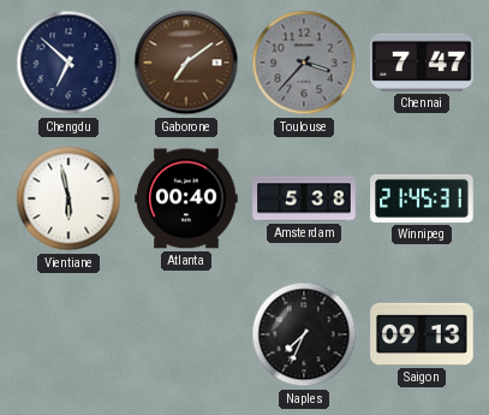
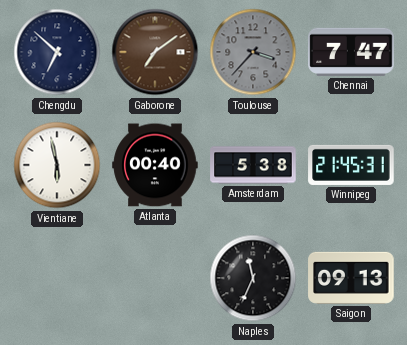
Naples: 7:34 -> 11:34 (253, 278)
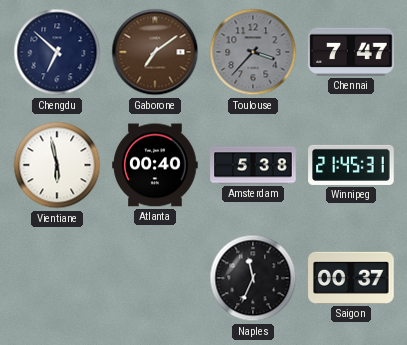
Saigon: 09:13 -> 00:37 (351, 278)
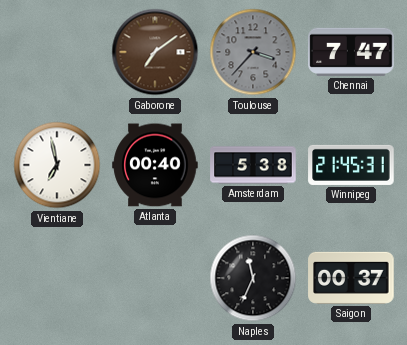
Chengdu: 6:52 -> none (57, 52)
Vientiane: 5:58 -> 6:58 (57, 165)
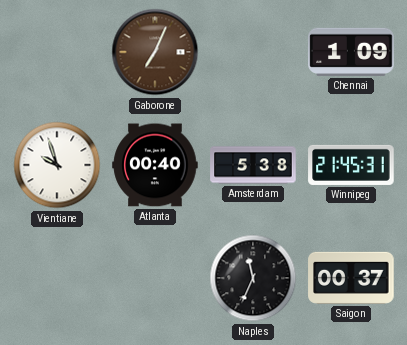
Gaborone: 7:09 -> 7:04 (155, 52)
Toulouse: 3:37 -> none (253, 52)
Chennai: 7:47 -> 1:09 (351, 52)
Vientiane: 6:58 -> 9:57 (57, 165)
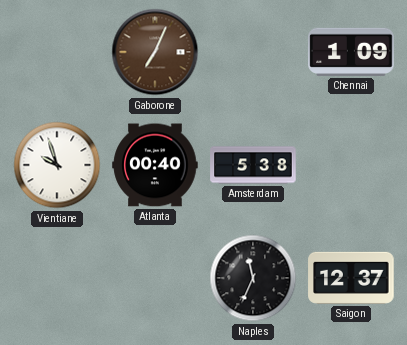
Winnipeg: 21:45 -> none (351, 165)
Saigon: 00:37 -> 12:37 (351, 278)
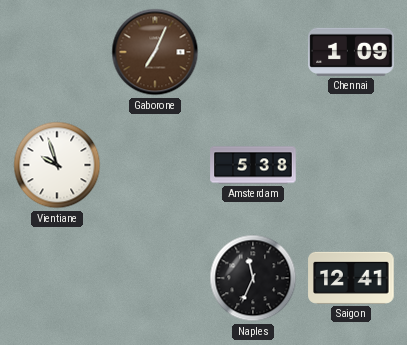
Atlanta: 00:40 -> none (155, 165)
Saigon: 12:37 -> 12:41 (351, 278)
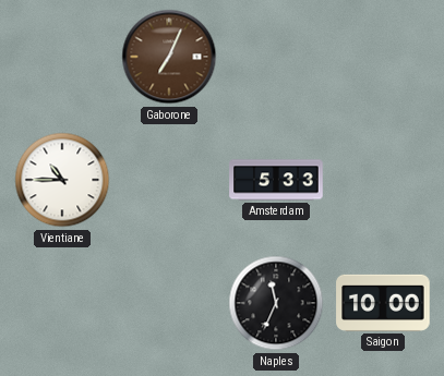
Chennai: 1:09 -> none (351, 52)
Vientiane: 9:57 -> 10:45 (62, 180)
Amsterdam: 5:38 -> 5:33 (276, 180)
Saigon: 12:41 -> 10:00 (383, 303)
